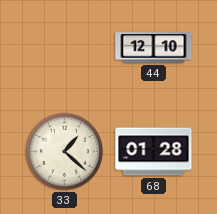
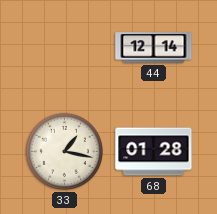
44: 12:10 -> 12:14 (154, 48)
33: 1:22 -> 1:17 (64, 151)
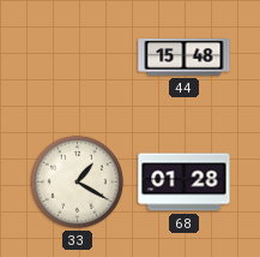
44: 12:14 -> 15:48 (185, 58)
33: 1:17 -> 1:20 (77, 181)
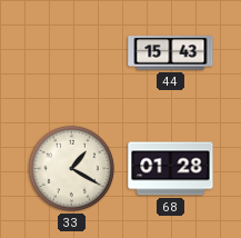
44: 15:48 -> 15:43 (171, 53)
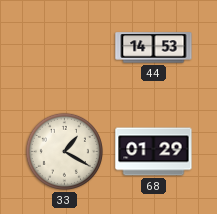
44: 15:43 -> 14:53 (154, 48)
68: 01:28 -> 01:29 (154, 152)
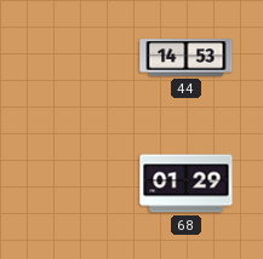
33: 1:20 -> none (64, 151)
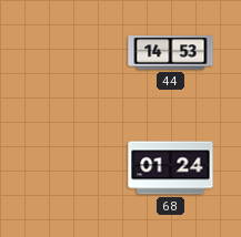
68: 01:29 -> 01:24 (171, 168)
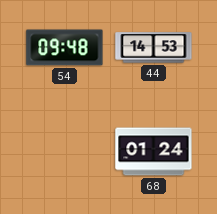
54: none -> 09:48 (65, 48)
